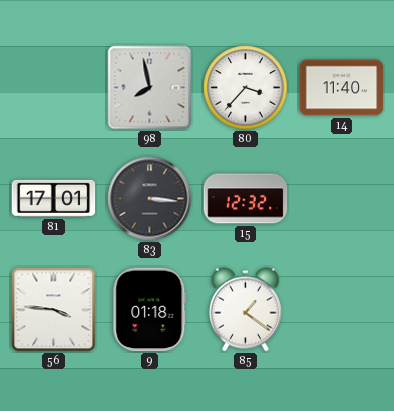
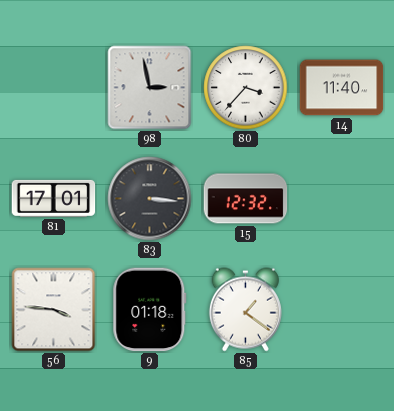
98: 7:58 -> 2:58 (150, 88)
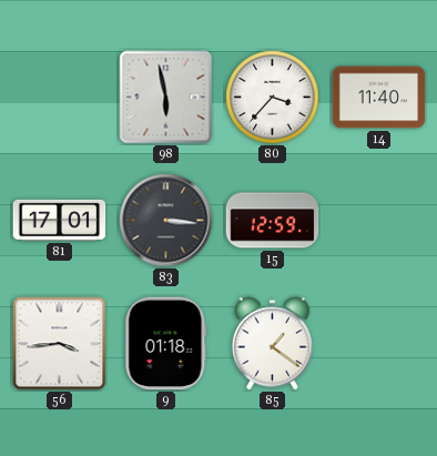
98: 2:58 -> 5:58 (166, 98)
15: 12:32 -> 12:59 (273, 221)
56: 3:46 -> 3:44 (60, 344)
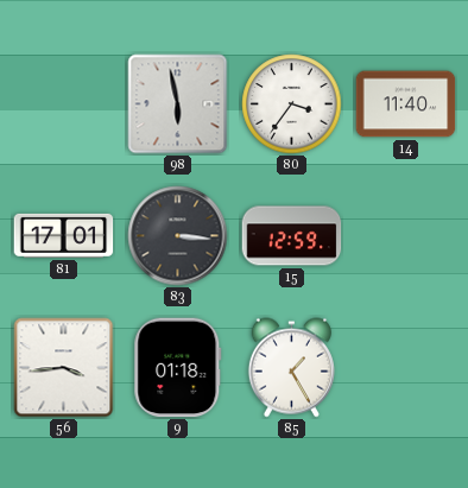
80: 3:37 -> 3:36 (292, 104)
85: 1:21 -> 1:25 (291, 368)
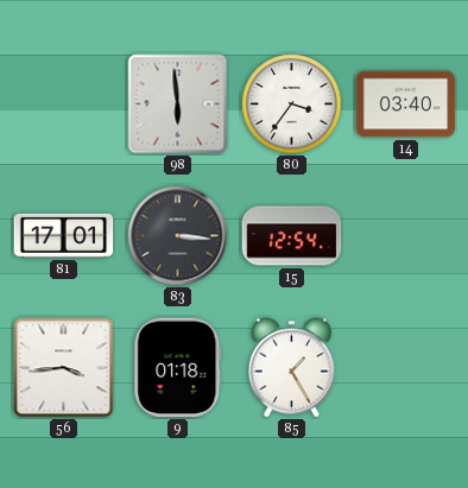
98: 5:58 -> 5:59 (178, 104)
14: 11:40 -> 03:40 (406, 104)
15: 12:59 -> 12:54 (292, 236)
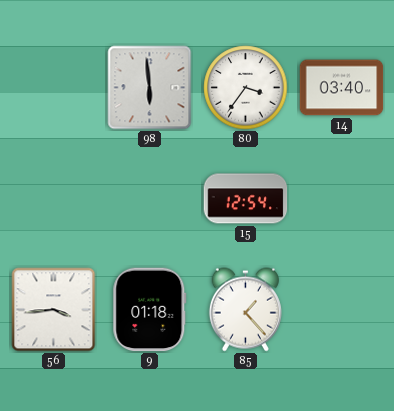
81: 17:01 -> none (64, 235)
83: 3:16 -> none (178, 236)
85: 1:25 -> 1:23 (245, 310)
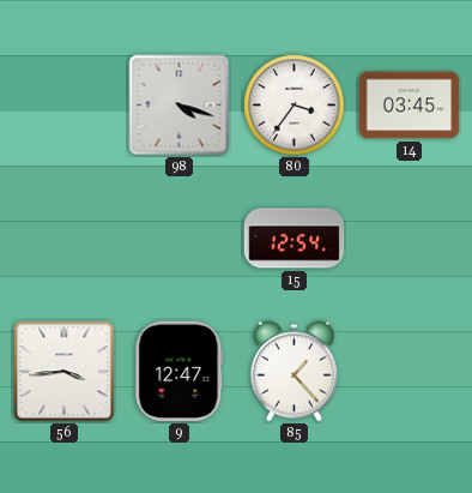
98: 5:59 -> 4:18 (180, 106)
14: 03:40 -> 03:45 (410, 106)
9: 01:18 -> 12:47 (180, 372)
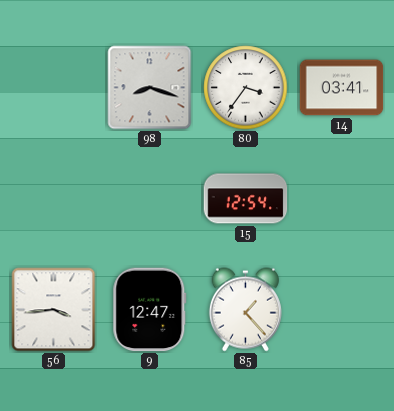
98: 4:18 -> 8:18 (150, 88)
14: 03:45 -> 03:41 (342, 88)
